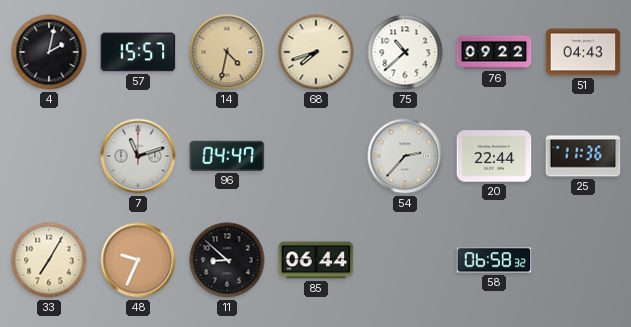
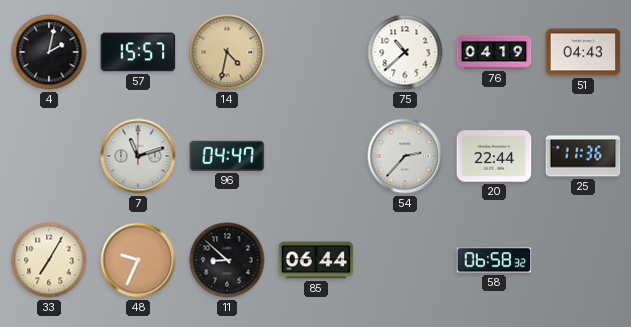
68: 7:42 -> none (316, 52)
76: 09:22 -> 04:19 (494, 52)
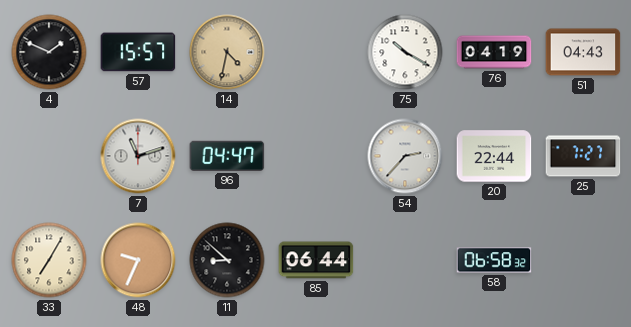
4: 2:02 -> 1:49 (49, 52)
75: 10:38 -> 10:20 (405, 52)
25: 11:36 -> 7:27 (583, 156)
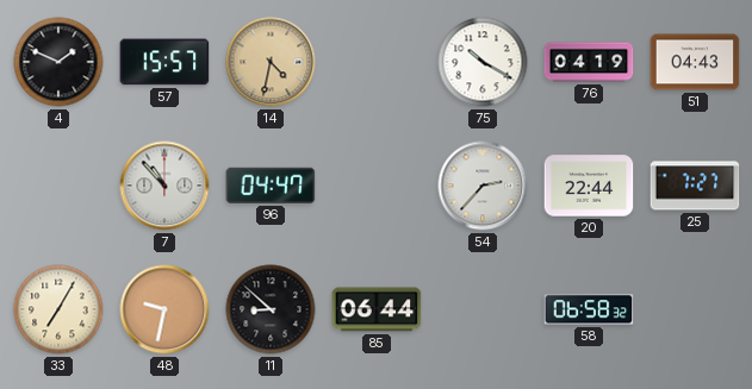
7: 11:12 -> 10:53 (164, 186)
48: 9:34 -> 9:32 (164, 309)
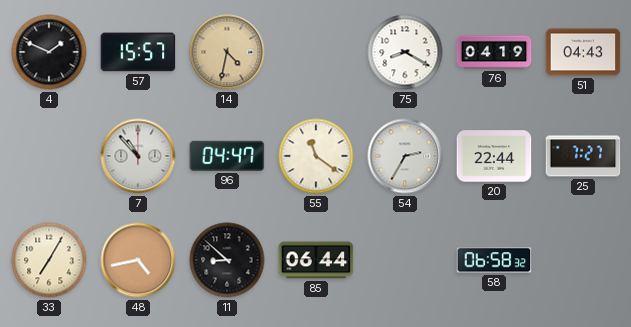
75: 10:20 -> 8:20 (405, 52)
55: none -> 11:21 (316, 156)
54: 2:37 -> 2:35 (405, 156)
48: 9:32 -> 4:43 (138, 260)
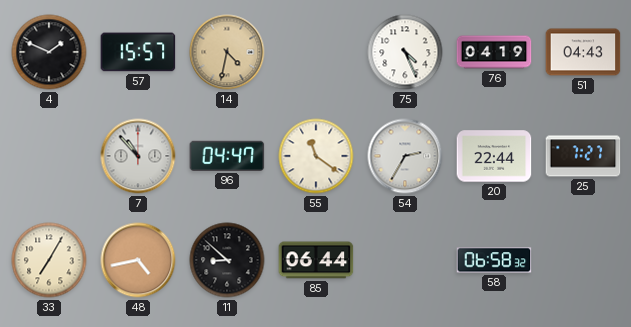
75: 8:20 -> 4:26 (405, 52)
